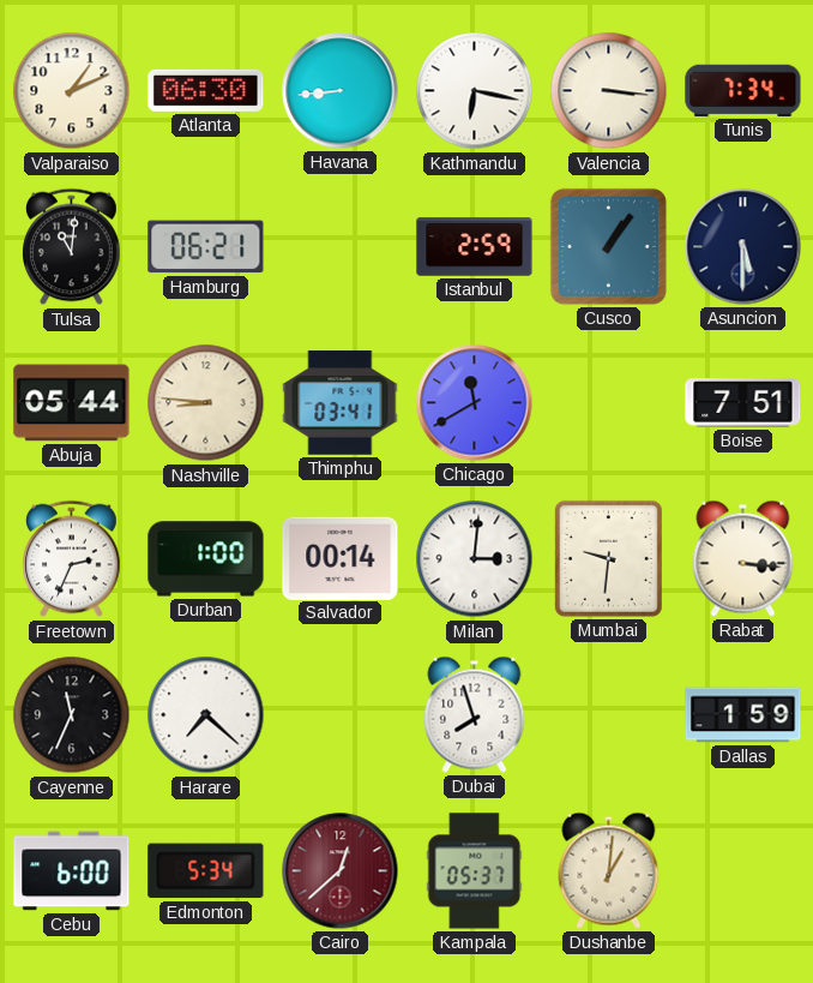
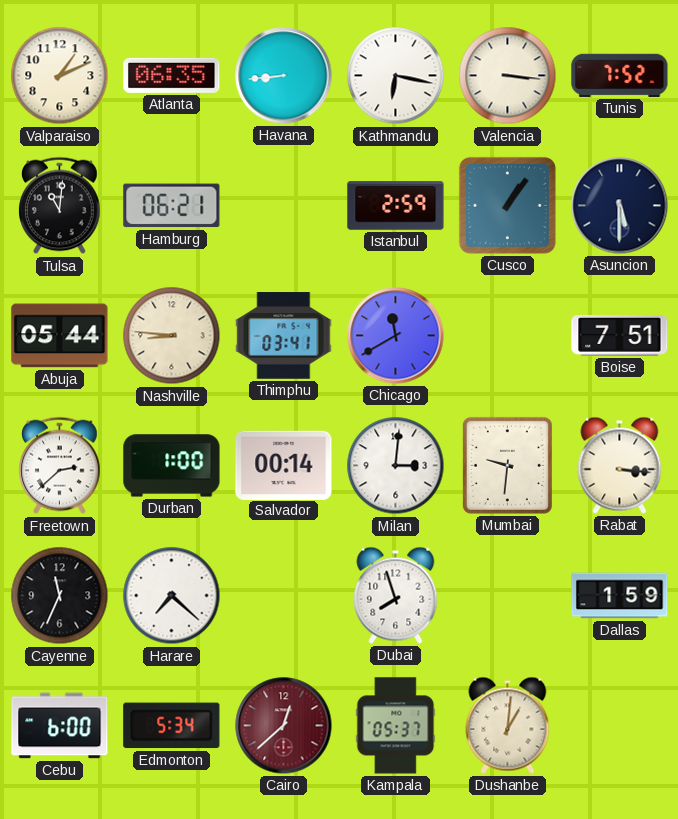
Atlanta: 06:30 -> 06:35 (172, 75)
Tunis: 7:34 -> 7:52 (620, 75)
Freetown: 2:34 -> 2:38 (60, 466)
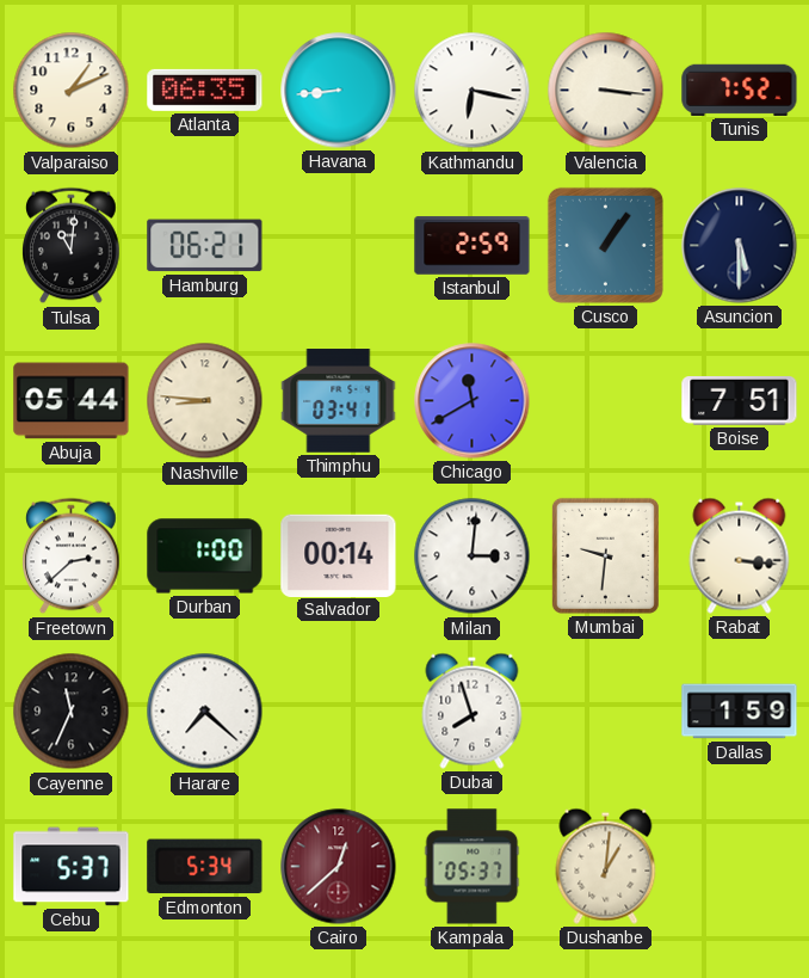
Cebu: 6:00 -> 5:37 (72, 867)
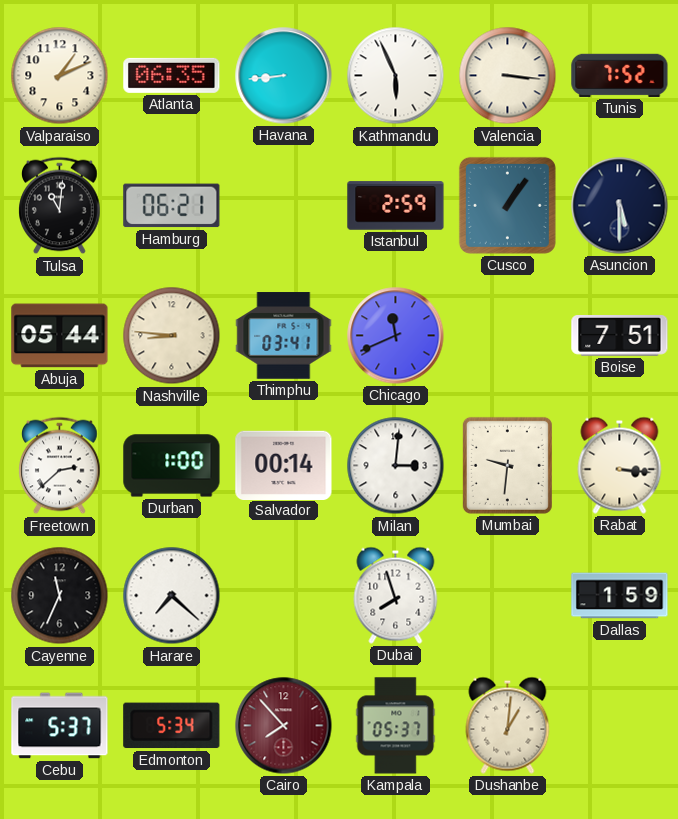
Kathmandu: 6:17 -> 5:56 (396, 76)
Chicago: 11:40 -> 11:41 (396, 336)
Cairo: 12:38 -> 7:53 (284, 726)
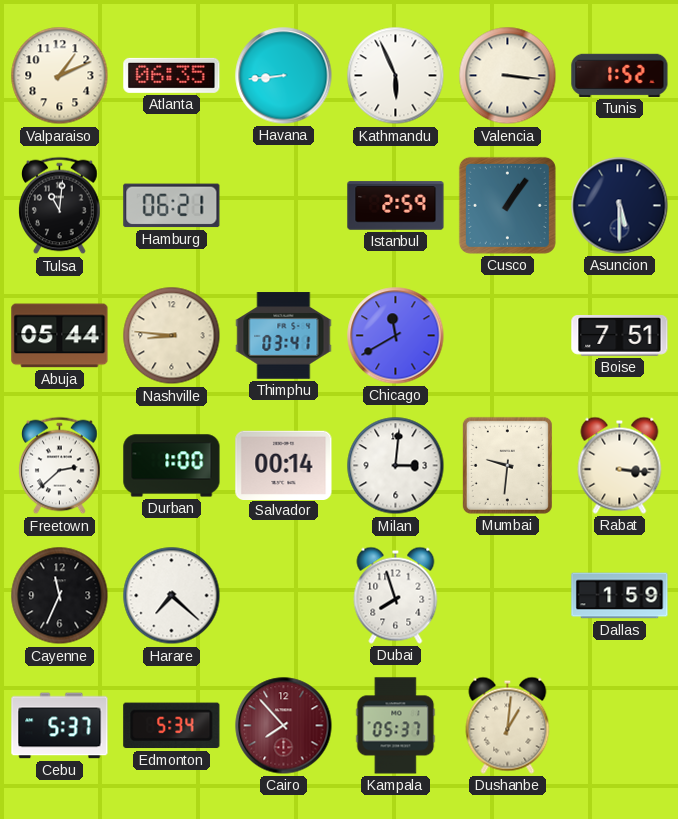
Tunis: 7:52 -> 1:52 (620, 75)
Chicago: 11:41 -> 11:40 (396, 336)
